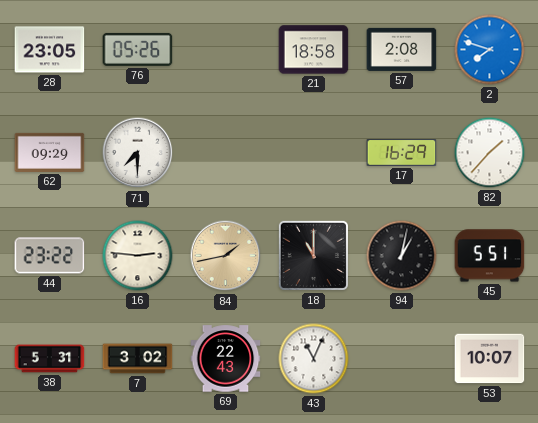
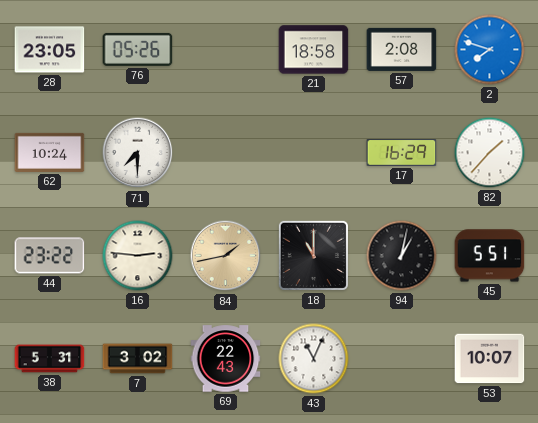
62: 09:29 -> 10:24 (50, 152)
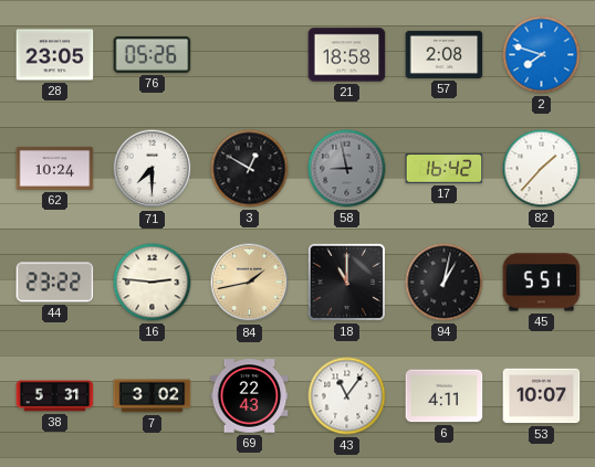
3: none -> 12:50 (250, 169)
58: none -> 8:58 (347, 169)
17: 16:29 -> 16:42 (445, 169)
43: 11:04 -> 11:06 (347, 396)
6: none -> 4:11 (445, 396)
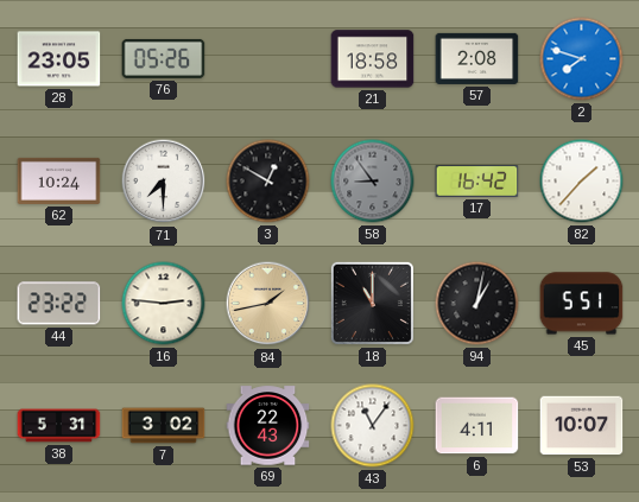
58: 8:58 -> 8:54 (373, 182)
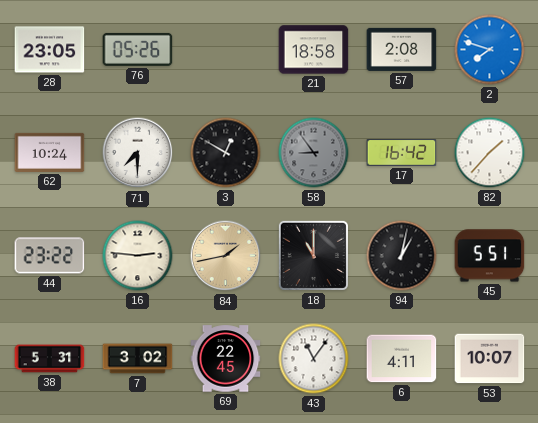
69: 22:43 -> 22:45 (226, 359)
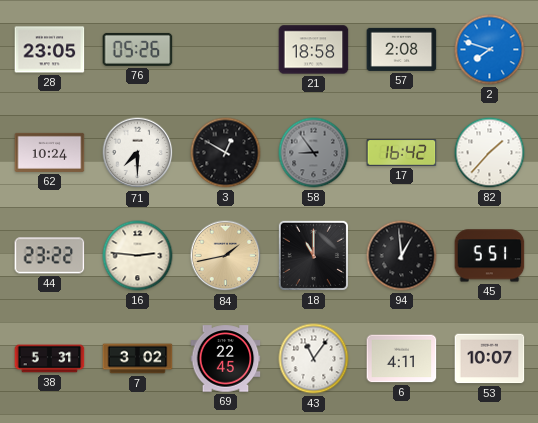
94: 1:02 -> 12:59 (402, 256)
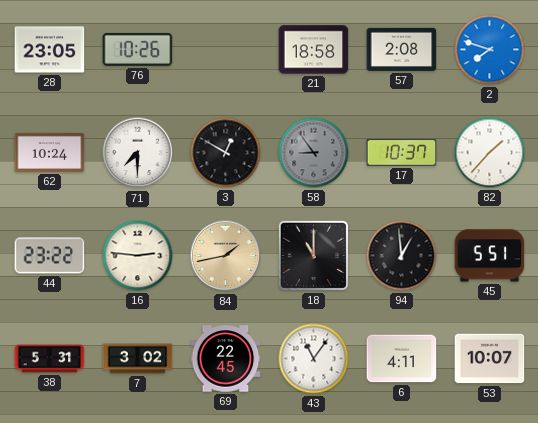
76: 05:26 -> 10:26 (138, 49)
17: 16:42 -> 10:37 (402, 153)
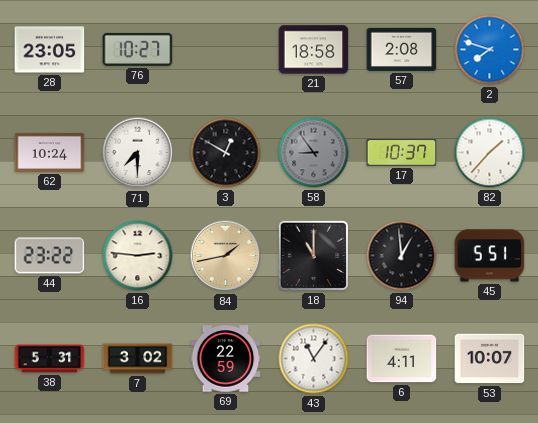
76: 10:26 -> 10:27 (138, 49)
69: 22:45 -> 22:59 (226, 359)
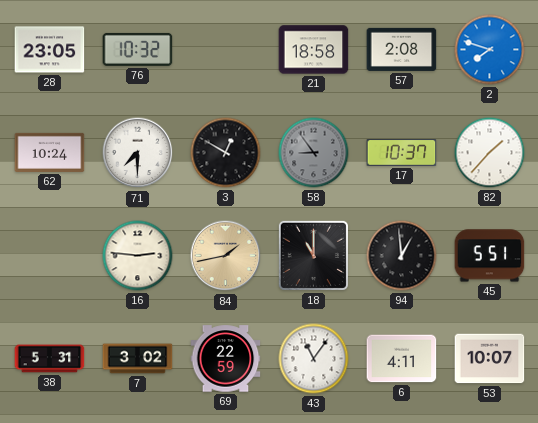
76: 10:27 -> 10:32 (138, 49)
44: 23:22 -> none (50, 256)
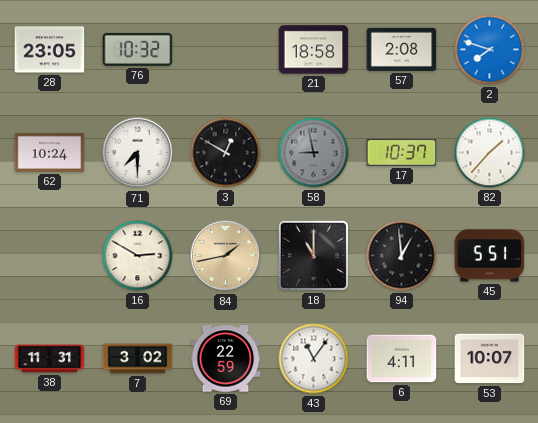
58: 8:54 -> 8:58 (314, 153)
16: 2:46 -> 2:50 (138, 256)
38: 5:31 -> 11:31 (50, 359)
